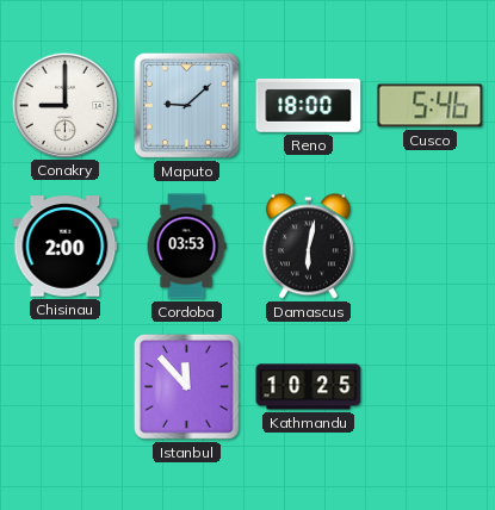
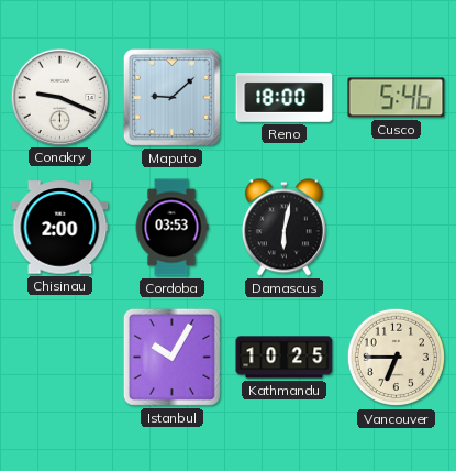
Conakry: 9:00 -> 9:19 (59, 97)
Istanbul: 11:53 -> 10:05 (171, 357)
Vancouver: none -> 6:45 (397, 358)
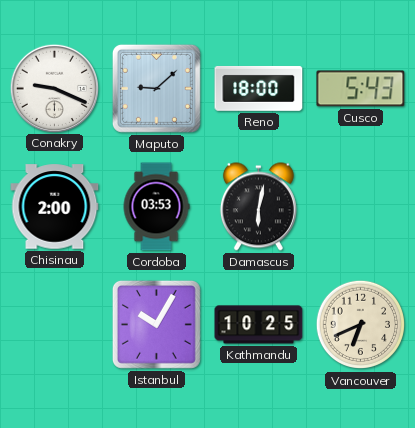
Cusco: 5:46 -> 5:43 (361, 89)
Vancouver: 6:45 -> 6:41 (361, 325)
